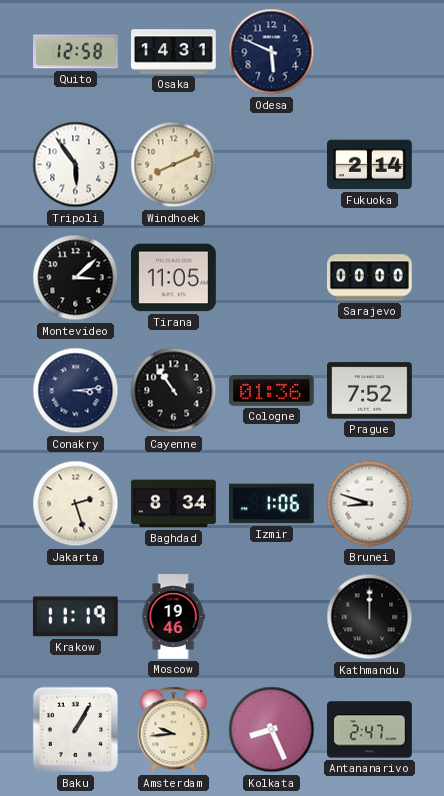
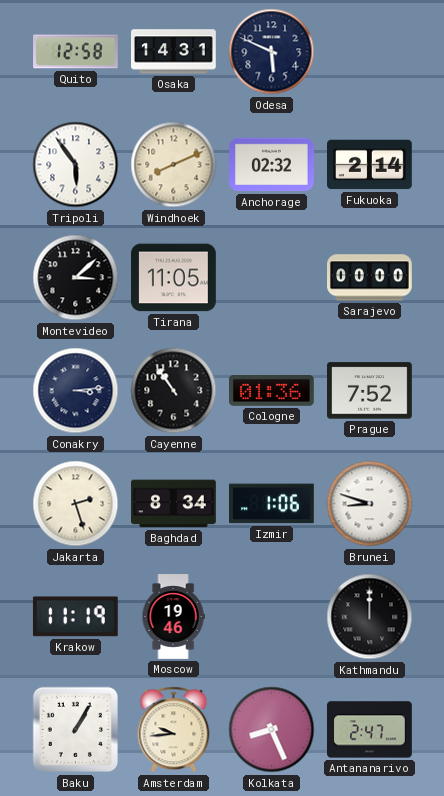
Anchorage: none -> 02:32 (272, 165)
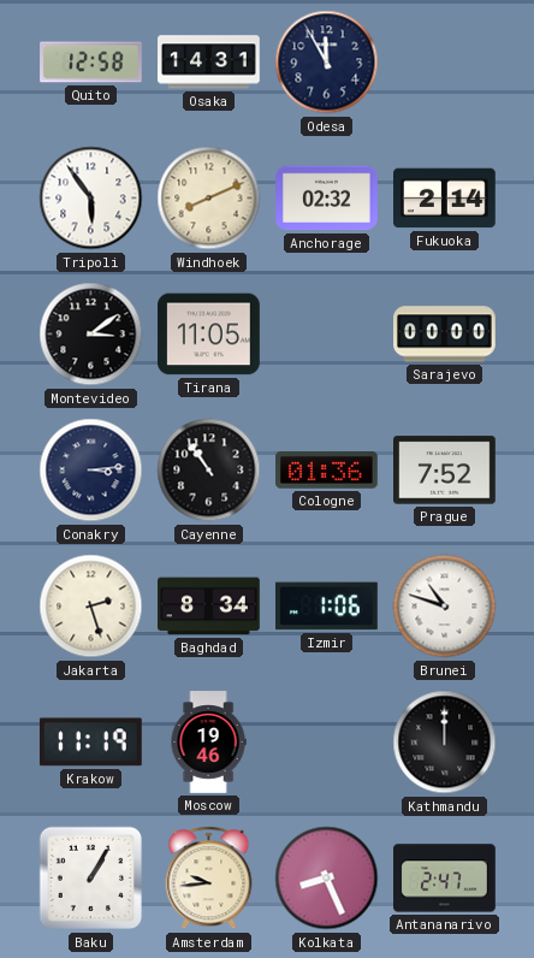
Odesa: 5:49 -> 11:55 (327, 63)
Montevideo: 3:08 -> 3:09 (91, 335)
Brunei: 8:48 -> 10:48 (445, 607)
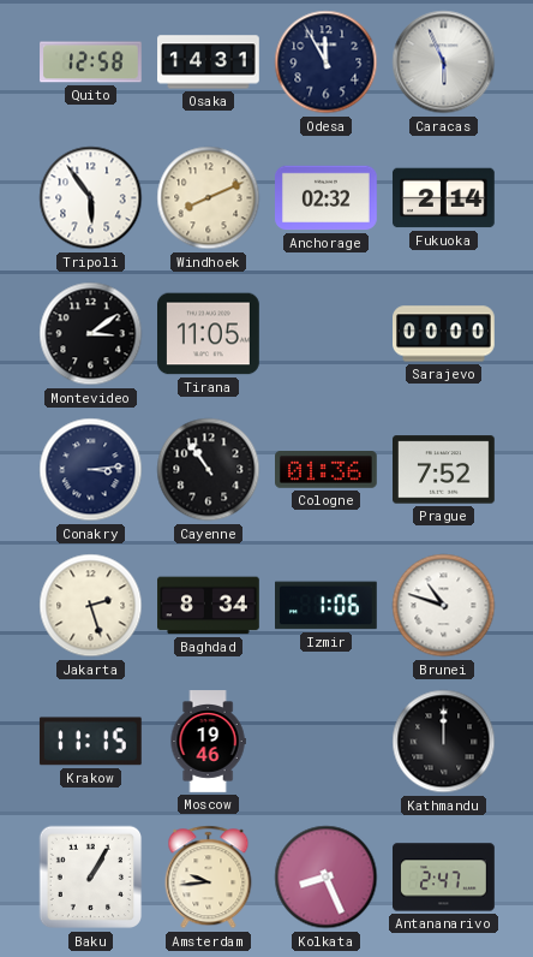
Caracas: none -> 5:56 (444, 63)
Krakow: 11:19 -> 11:15 (90, 742)
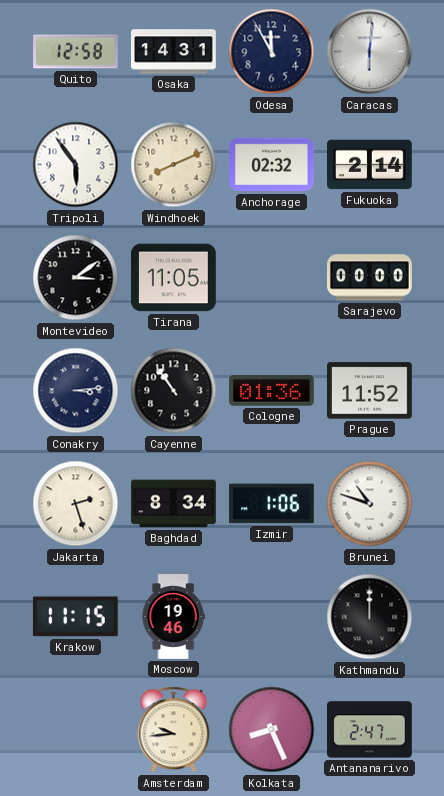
Caracas: 5:56 -> 6:01 (370, 52)
Prague: 7:52 -> 11:52 (370, 391)
Baku: 1:05 -> none (91, 878)
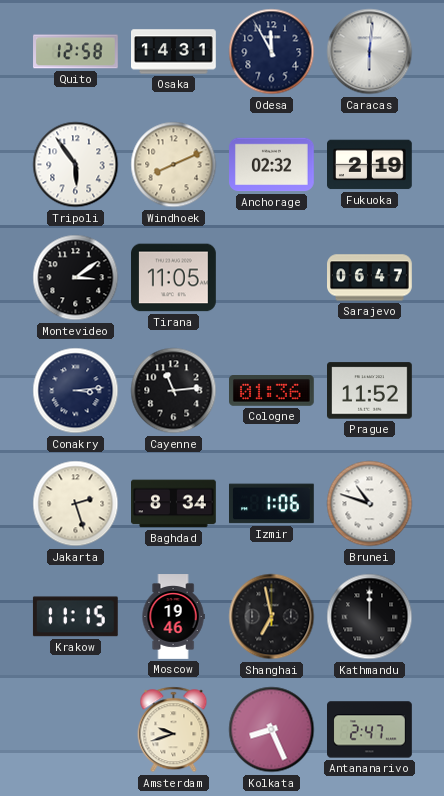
Fukuoka: 2:14 -> 2:19 (370, 165)
Sarajevo: 00:00 -> 06:47 (370, 278)
Cayenne: 10:54 -> 11:14 (174, 391)
Shanghai: none -> 6:58 (272, 617)
Amsterdam: 9:44 -> 9:42 (174, 730)
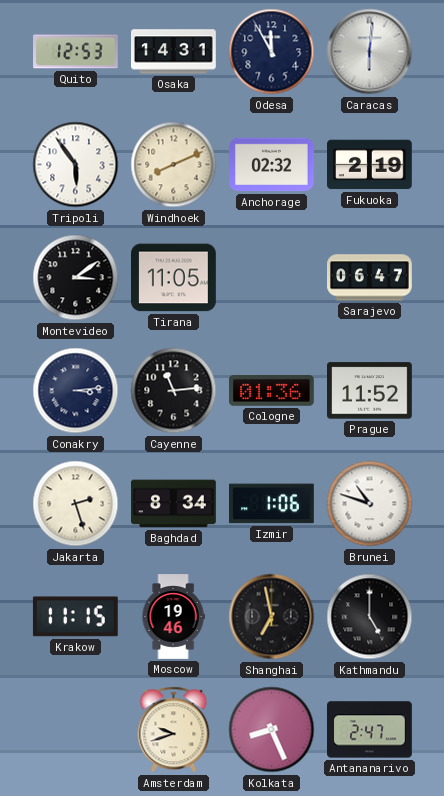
Quito: 12:58 -> 12:53 (76, 52)
Kathmandu: 12:00 -> 5:00 (370, 617)
